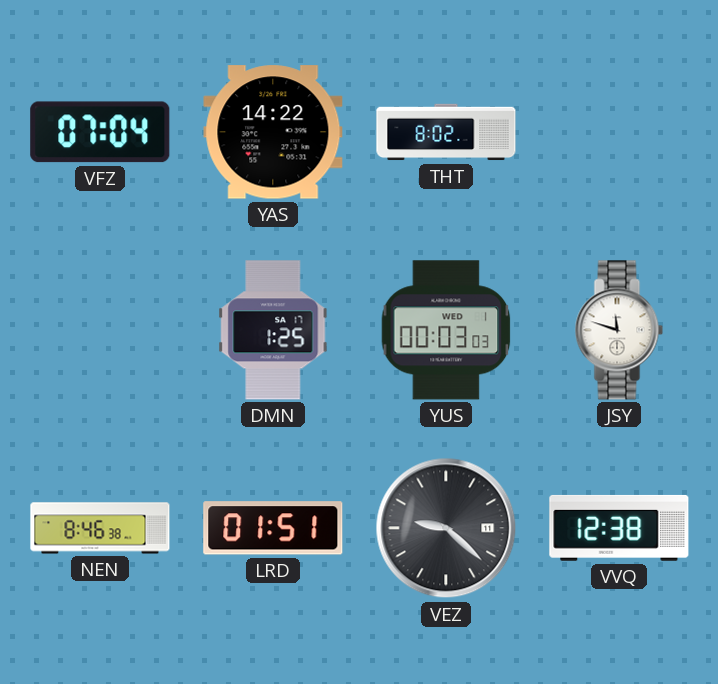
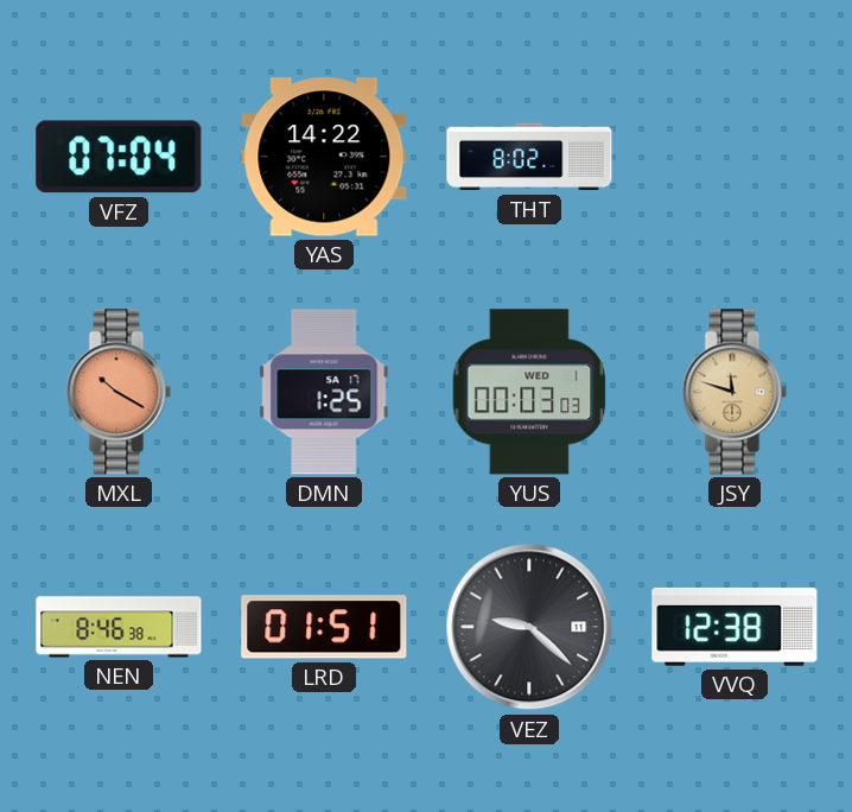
MXL: none -> 10:20 (119, 392)
JSY dial: white -> champagne (735, 392)
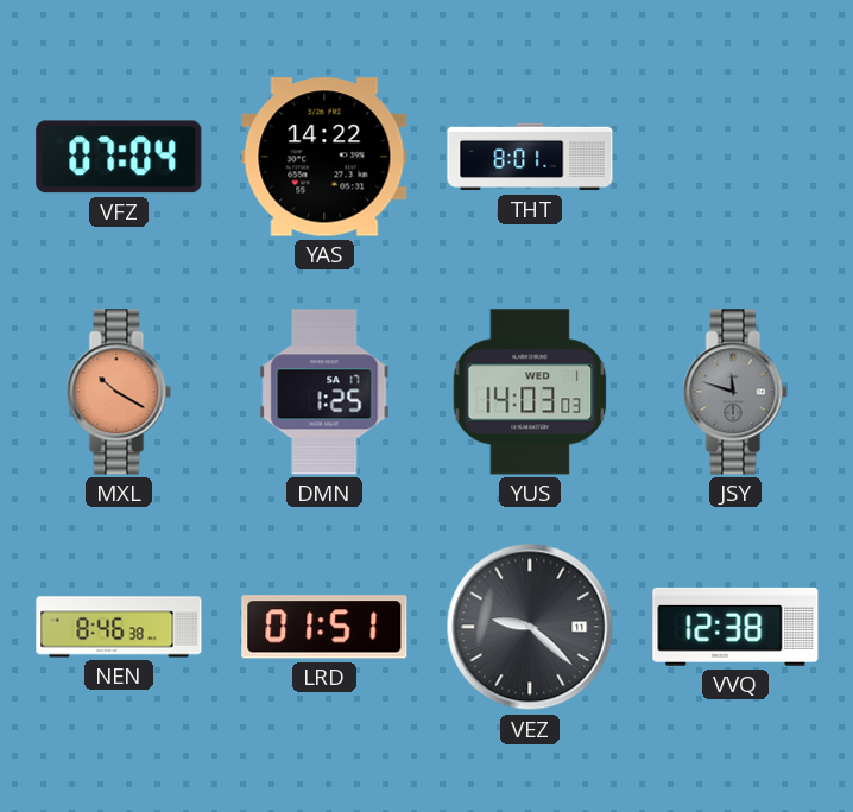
THT: 8:02 -> 8:01 (530, 157)
YUS: 00:03 -> 14:03 (530, 392)
JSY dial: champagne -> grey (735, 392)
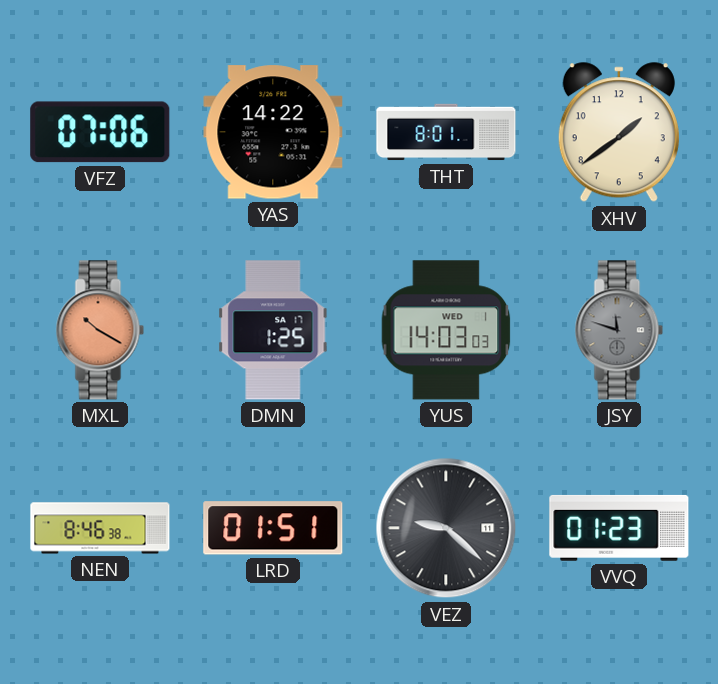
VFZ: 07:04 -> 07:06 (100, 132)
XHV: none -> 1:39 (619, 133)
VVQ: 12:38 -> 01:23 (619, 528)
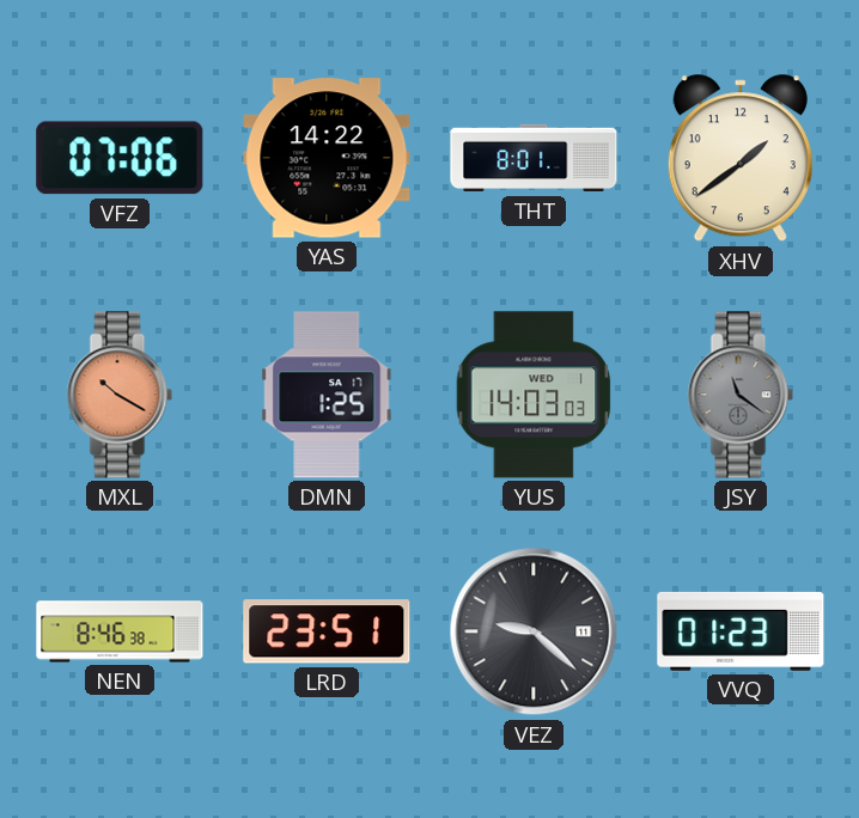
JSY: 11:48 -> 11:21 (741, 395)
LRD: 01:51 -> 23:51 (327, 631)
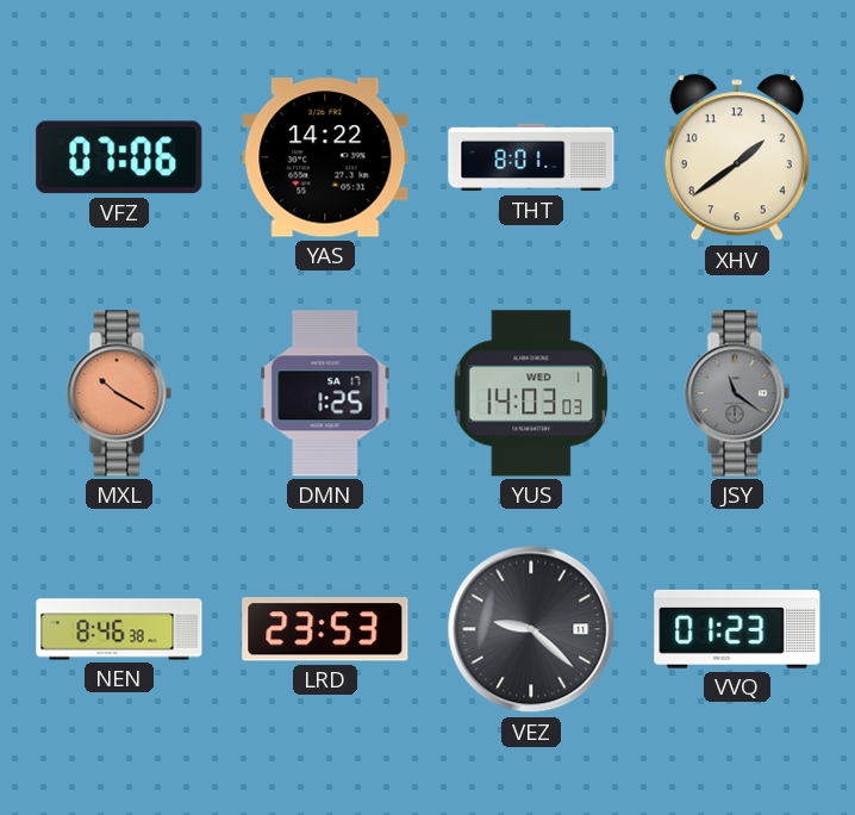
LRD: 23:51 -> 23:53 (325, 629)
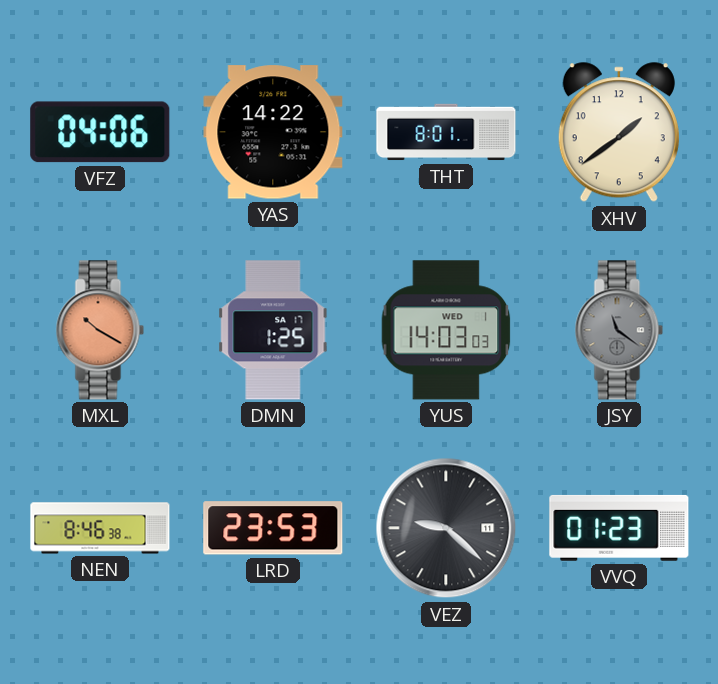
VFZ: 07:06 -> 04:06 (100, 132)
